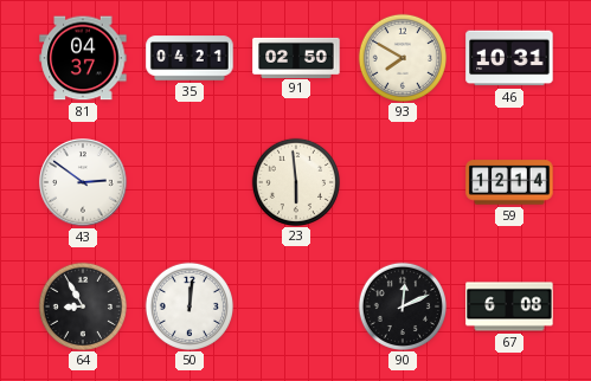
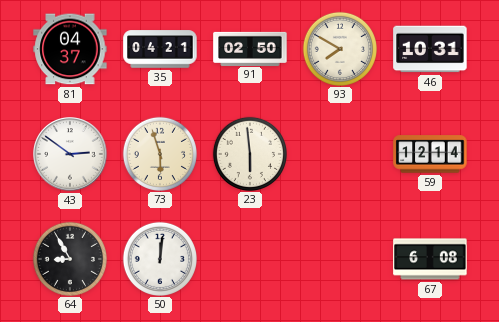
73: none -> 5:57 (159, 153)
90: 12:11 -> none (402, 305)
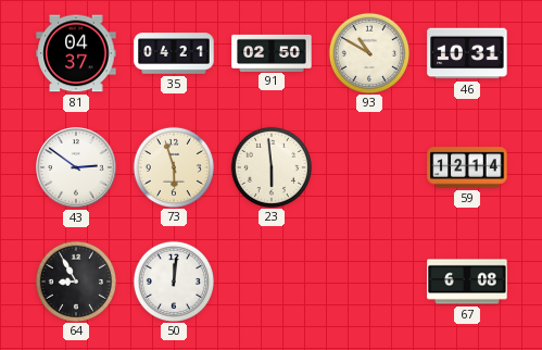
93: 7:50 -> 10:50 (368, 52)
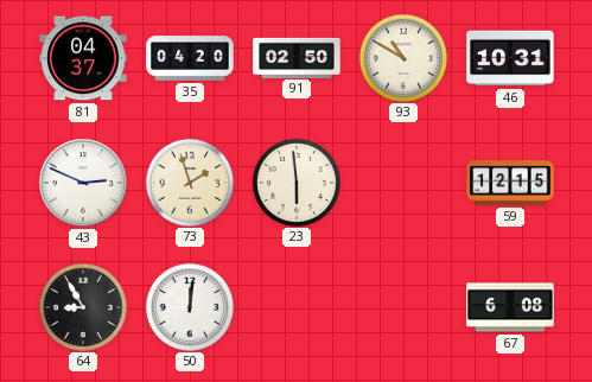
35: 04:21 -> 04:20 (190, 58)
43: 2:51 -> 2:49 (83, 183)
73: 5:57 -> 1:57 (189, 182)
59: 12:14 -> 12:15 (510, 183)
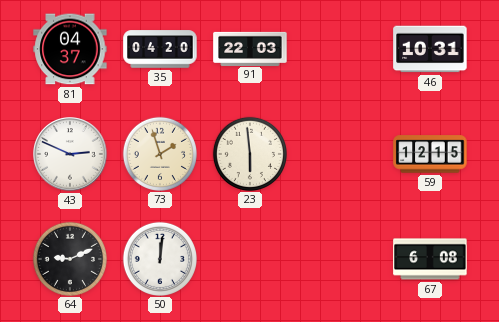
91: 02:50 -> 22:03 (250, 48)
93: 10:50 -> none (402, 57)
64: 8:55 -> 9:11 (69, 258)
